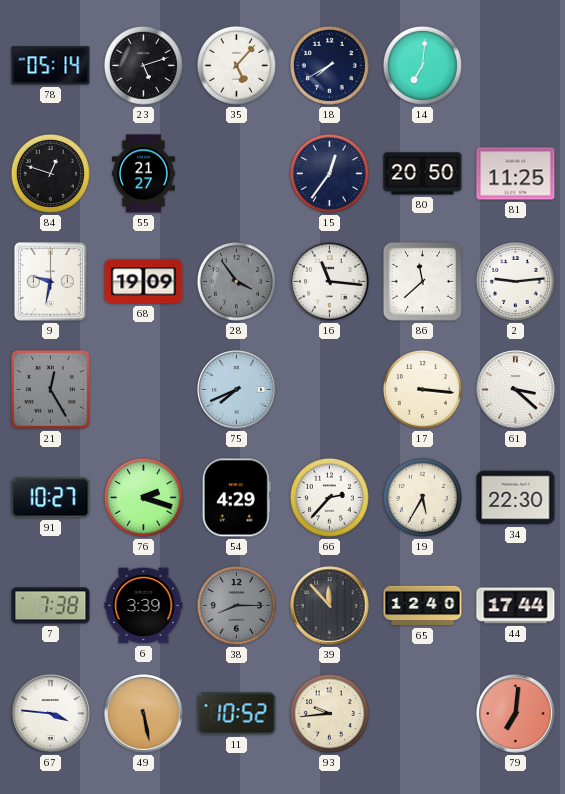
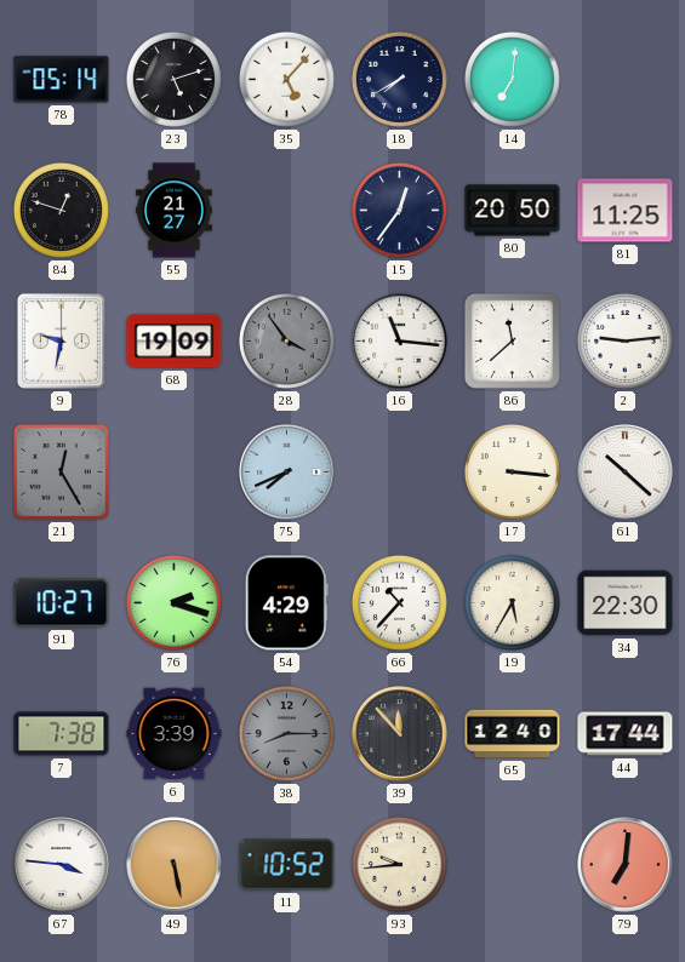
61: 3:22 -> 10:22 (626, 473)
66: 2:37 -> 10:37 (399, 602)
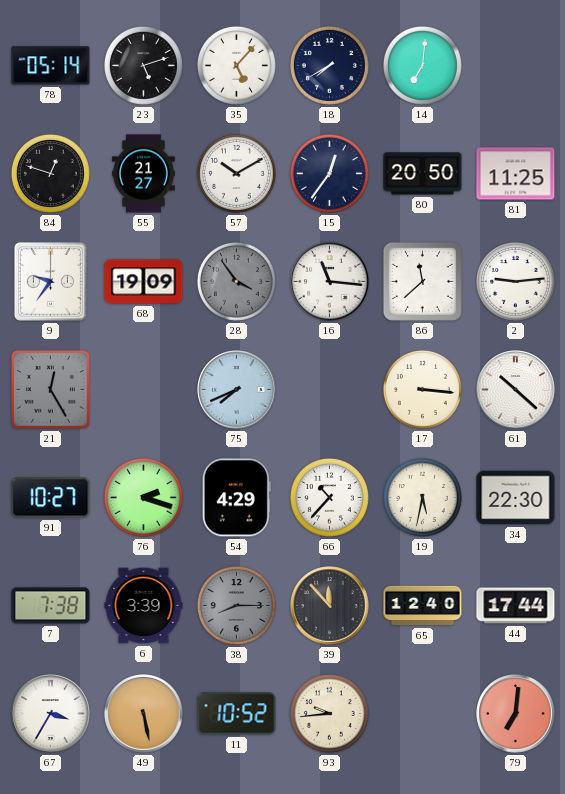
57: none -> 10:10 (236, 173)
9: 9:32 -> 9:36 (50, 281)
19: 5:35 -> 5:32 (422, 497)
67: 3:46 -> 3:35 (51, 714)
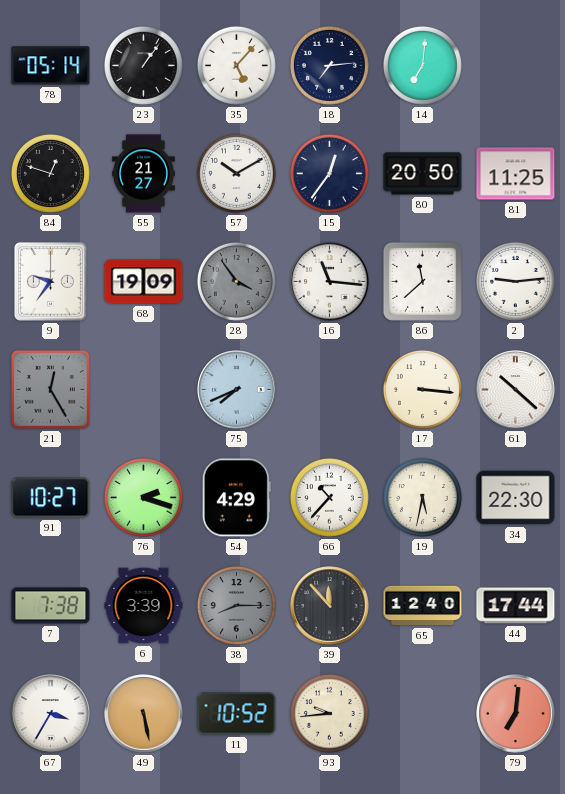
23: 5:12 -> 1:06 (143, 65)
18: 7:40 -> 7:14 (329, 65)
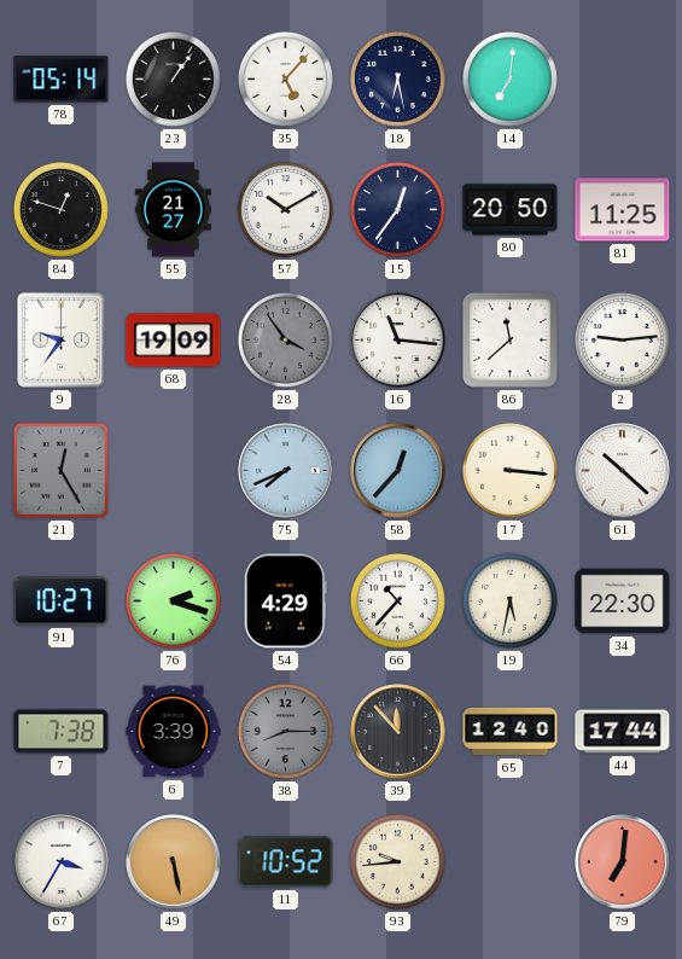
18: 7:14 -> 6:28 (397, 79)
58: none -> 12:37 (398, 471)
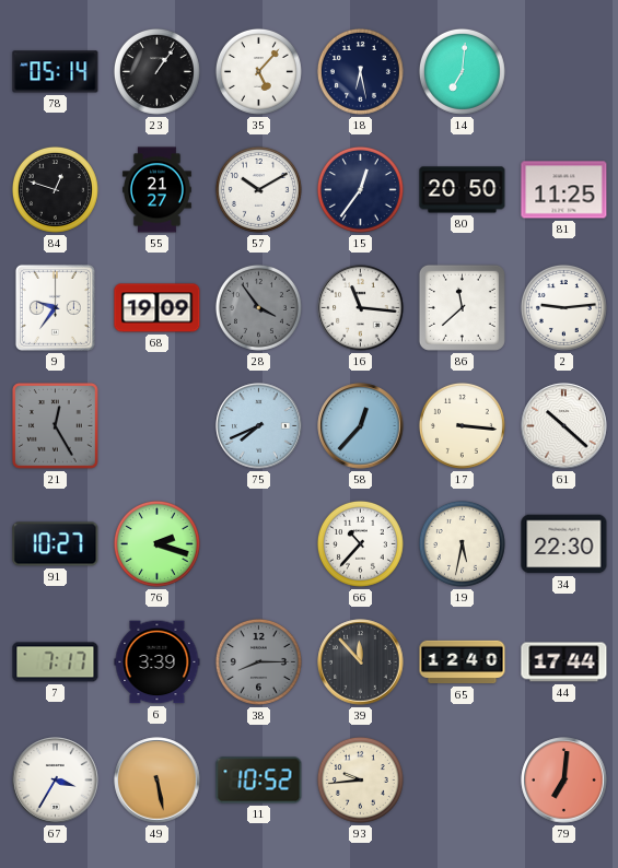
54: 4:29 -> none (285, 601)
7: 7:38 -> 7:17 (56, 662)
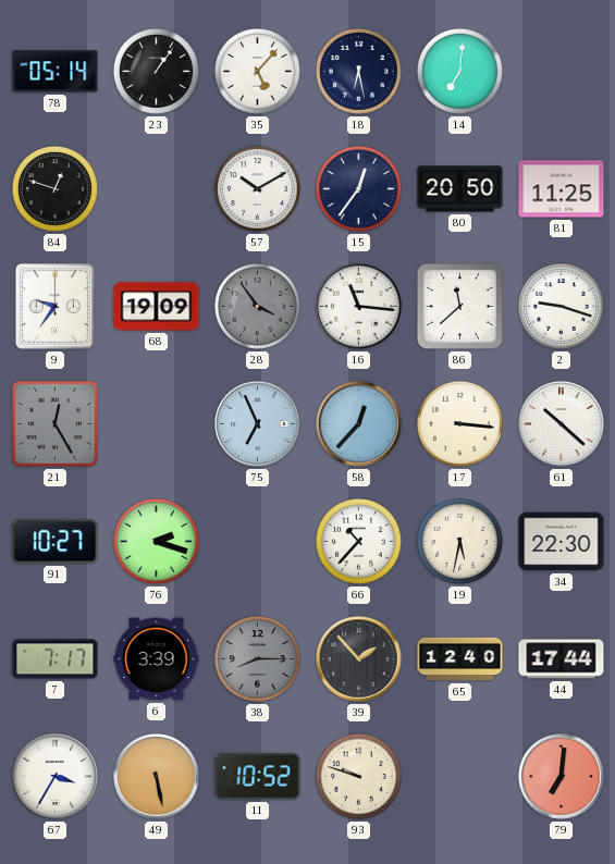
55: 21:27 -> none (158, 190)
2: 9:14 -> 9:18 (561, 306)
75: 7:41 -> 6:56 (258, 424)
39: 11:53 -> 1:53 (359, 659)
93: 9:44 -> 9:48 (358, 776)
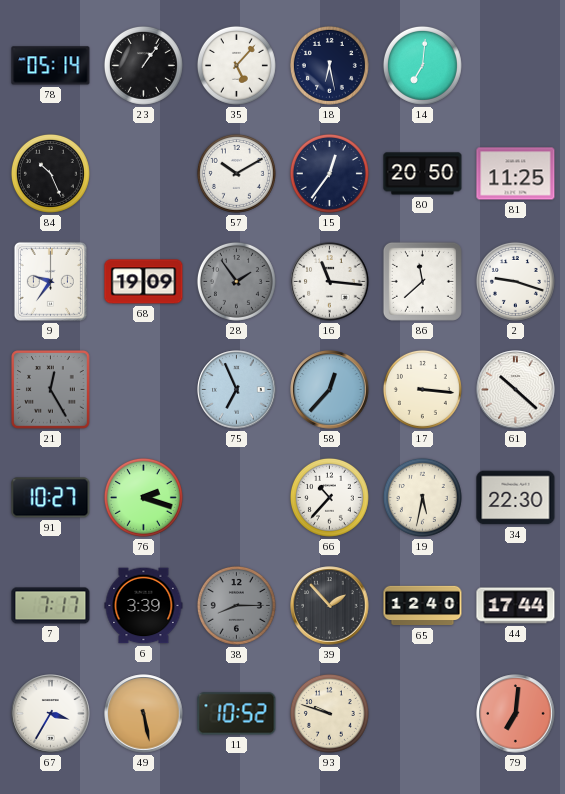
84: 12:48 -> 10:26 (50, 173)
28: 3:54 -> 1:54 (236, 281)
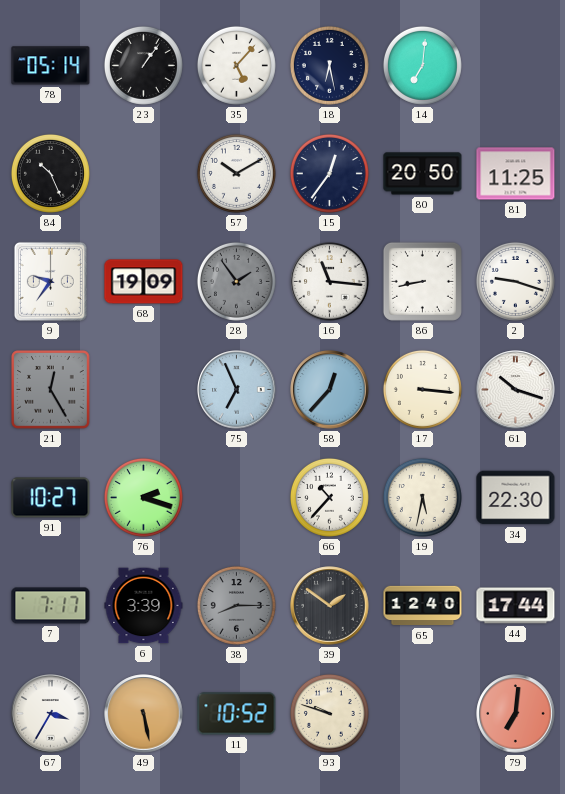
86: 11:38 -> 8:43 (422, 281)
61: 10:22 -> 10:18 (516, 390)
39: 1:53 -> 1:51 (330, 606)
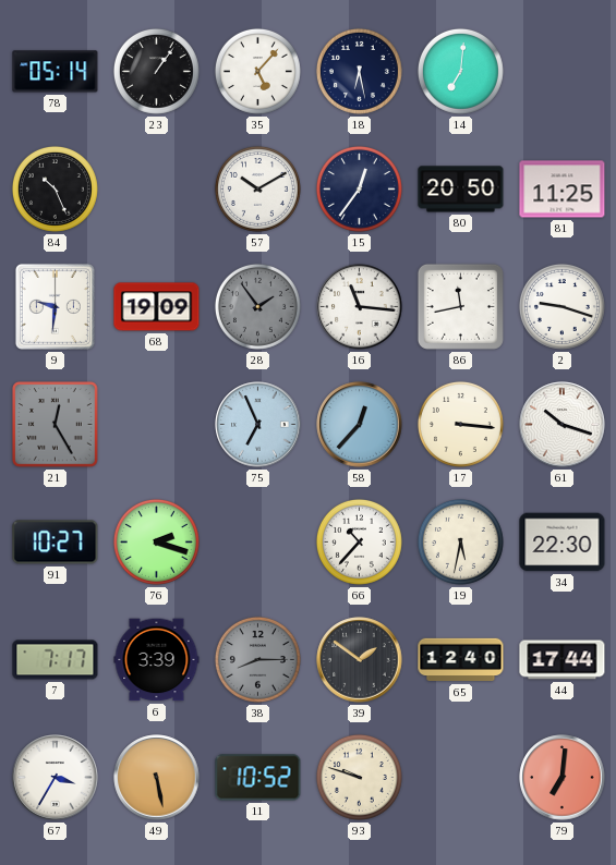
9: 9:36 -> 9:31 (55, 306)
86: 8:43 -> 11:43 (460, 306)
